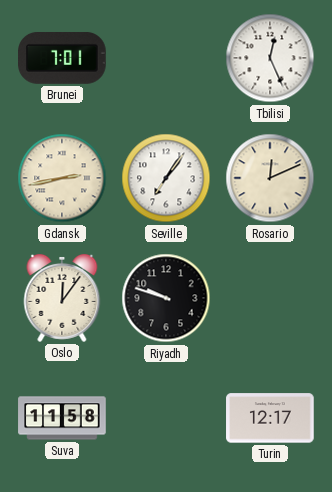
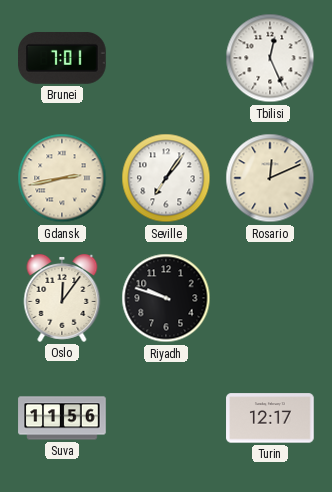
Suva: 11:58 -> 11:56 (62, 418)
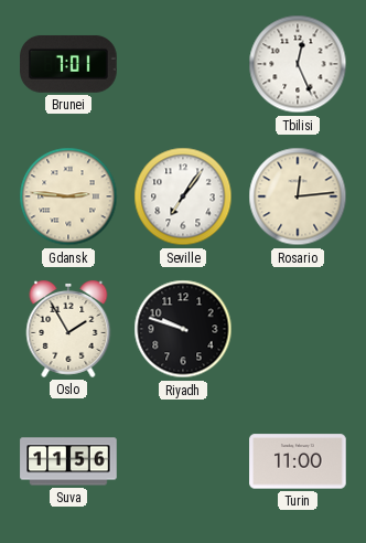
Gdansk: 2:43 -> 2:46 (68, 196)
Rosario: 12:11 -> 12:14 (298, 196)
Oslo: 12:06 -> 1:55 (68, 329)
Turin: 12:17 -> 11:00 (298, 461)
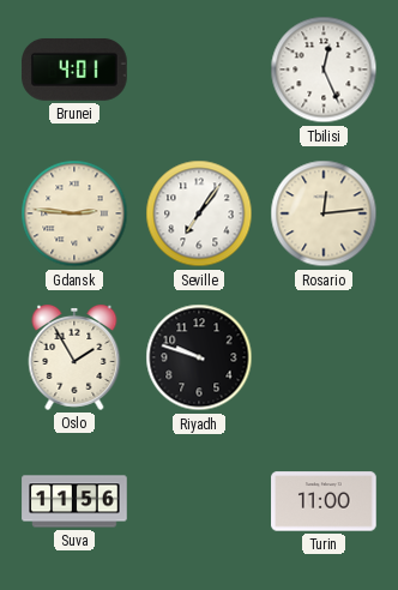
Brunei: 7:01 -> 4:01 (74, 70)
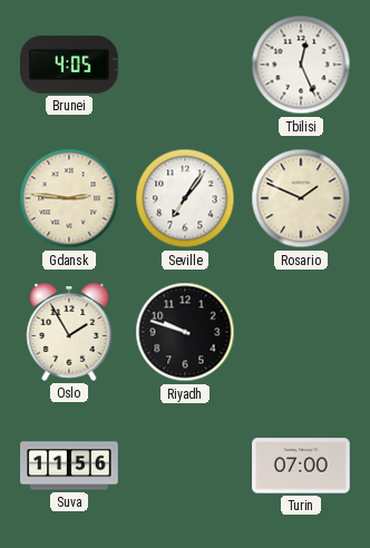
Brunei: 4:01 -> 4:05 (69, 65)
Rosario: 12:14 -> 1:49 (301, 198)
Turin: 11:00 -> 07:00 (301, 466)
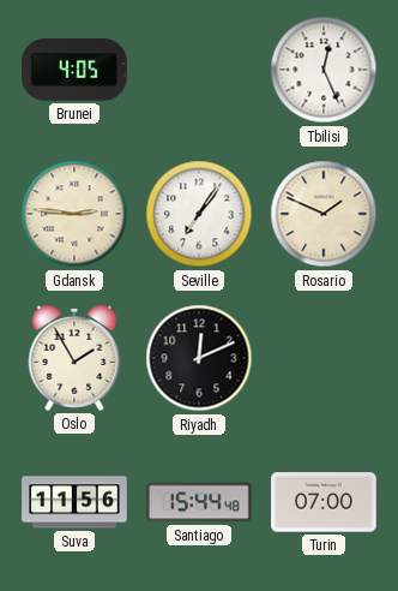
Riyadh: 9:48 -> 12:11 (199, 358)
Santiago: none -> 15:44 (199, 502)
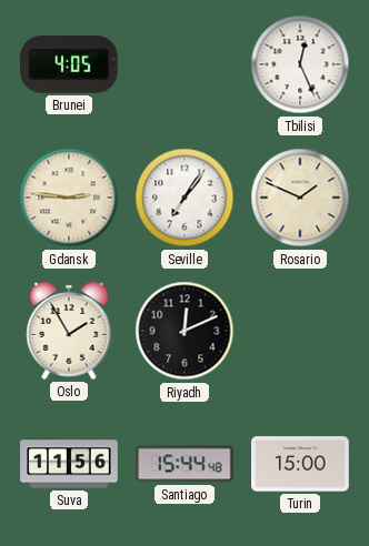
Turin: 07:00 -> 15:00 (300, 464)
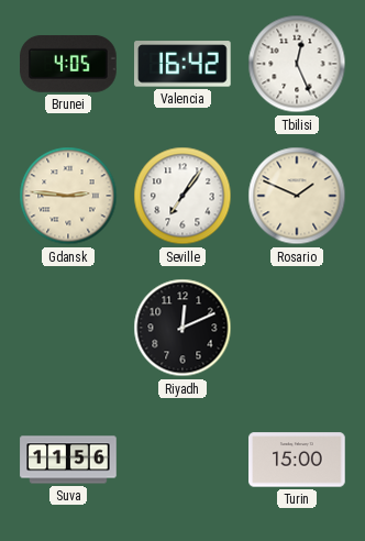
Valencia: none -> 16:42 (184, 64)
Oslo: 1:55 -> none (69, 331)
Santiago: 15:44 -> none (184, 464)
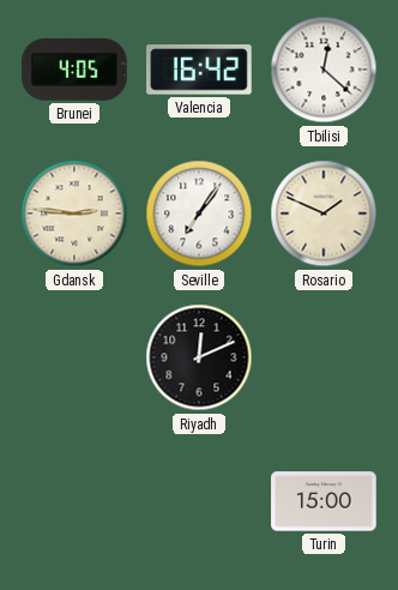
Tbilisi: 12:26 -> 12:22 (324, 70)
Suva: 11:56 -> none (68, 460)
